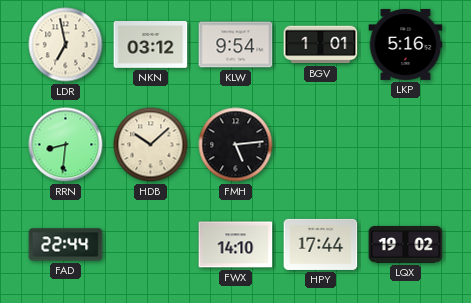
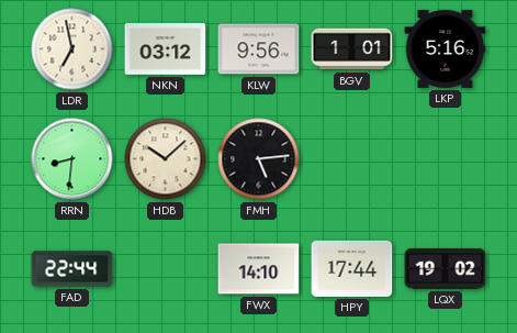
KLW: 9:54 -> 9:56 (259, 49)
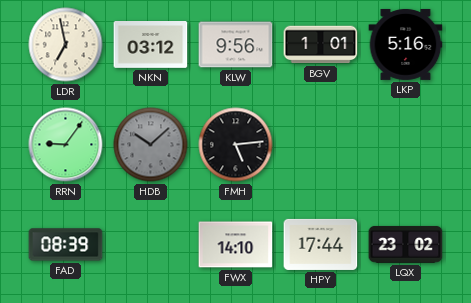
RRN: 8:31 -> 9:06 (66, 145)
HDB dial: cream -> grey (151, 145)
FAD: 22:44 -> 08:39 (66, 245)
LQX: 19:02 -> 23:02 (406, 244)
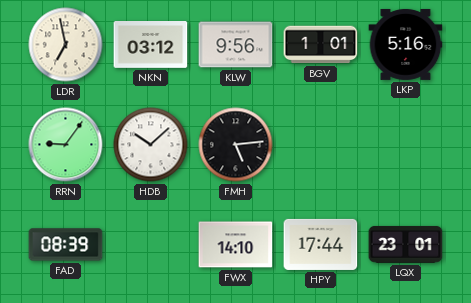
HDB dial: grey -> white (151, 145)
LQX: 23:02 -> 23:01 (406, 244)
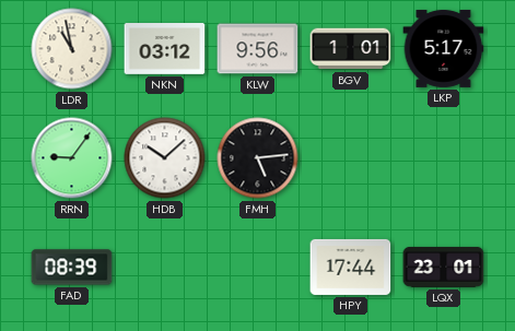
LDR: 6:58 -> 10:58 (72, 49)
LKP: 5:16 -> 5:17 (444, 48)
FWX: 14:10 -> none (236, 245)
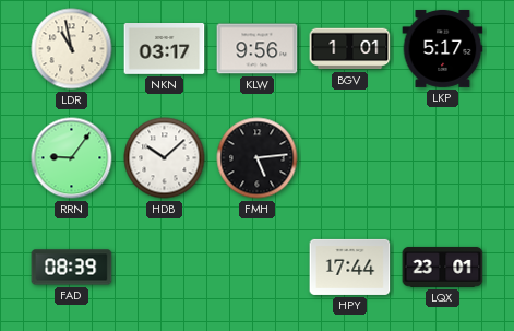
NKN: 03:12 -> 03:17 (165, 49)
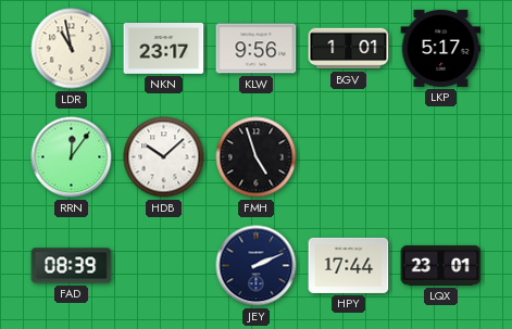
NKN: 03:17 -> 23:17 (164, 49)
RRN: 9:06 -> 12:06 (72, 157)
FMH: 5:14 -> 4:57 (257, 157)
JEY: none -> 2:11 (257, 266)
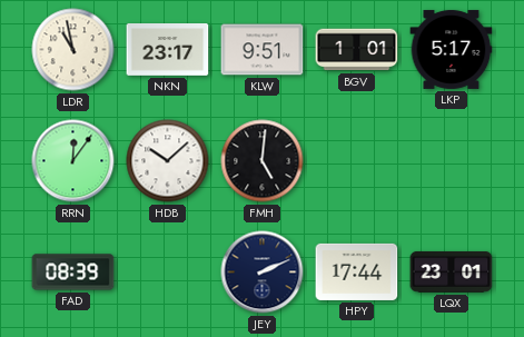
KLW: 9:56 -> 9:51 (263, 50)
FMH: 4:57 -> 5:01 (263, 161)
